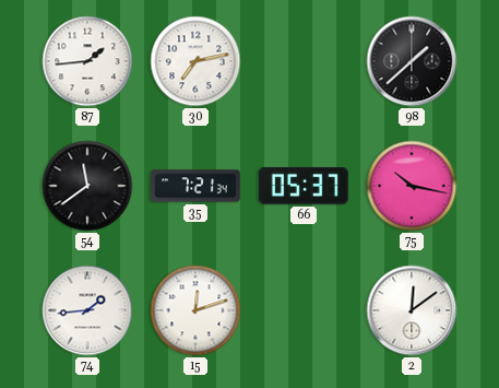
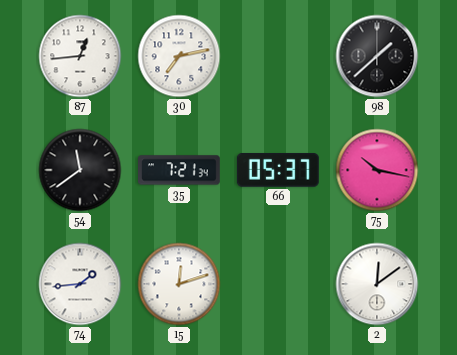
87: 1:44 -> 12:44 (80, 56)
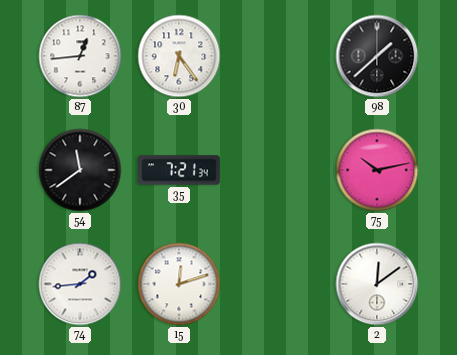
30: 7:13 -> 6:24 (179, 56)
66: 05:37 -> none (278, 171)
75: 10:17 -> 10:13 (377, 170)
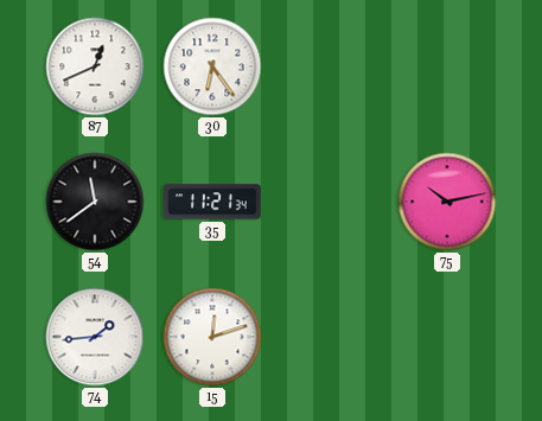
87: 12:44 -> 12:41 (95, 66)
98: 1:38 -> none (377, 56)
35: 7:21 -> 11:21 (213, 202)
2: 12:09 -> none (377, 284)
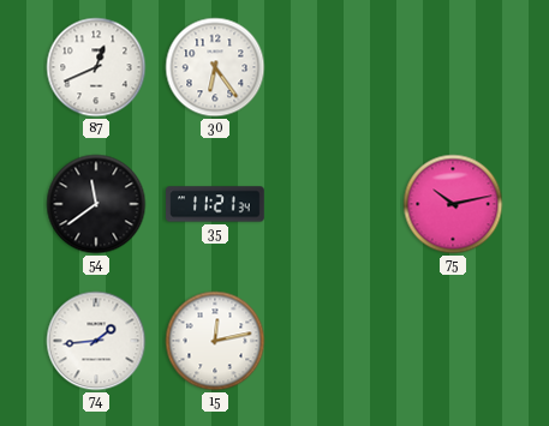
15: 12:12 -> 12:13 (215, 341)
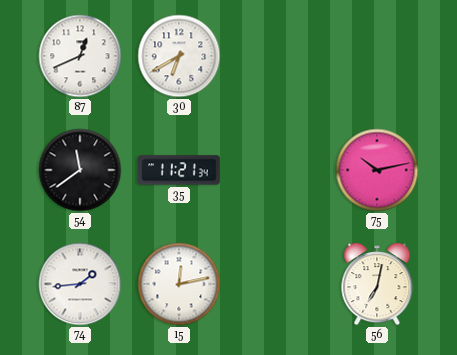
30: 6:24 -> 6:40 (179, 56)
56: none -> 7:02 (377, 284)
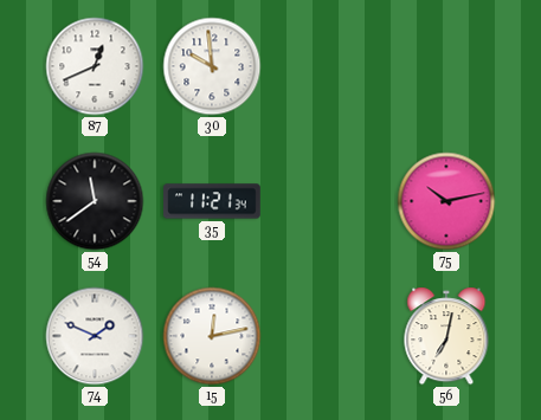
30: 6:40 -> 9:59 (212, 66)
74: 1:44 -> 1:49 (95, 336)
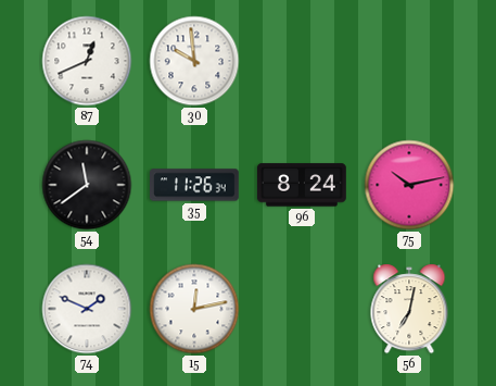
35: 11:21 -> 11:26 (195, 185)
96: none -> 8:24 (302, 185)
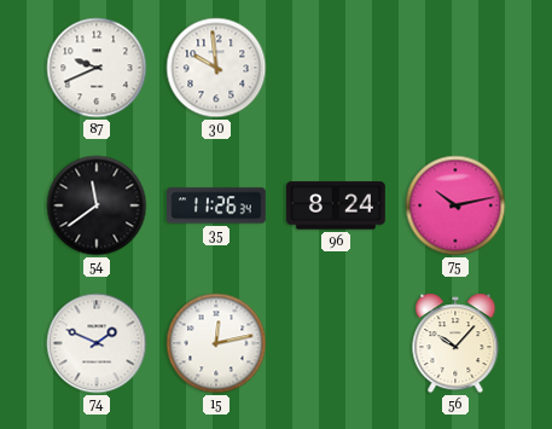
87: 12:41 -> 9:41 (97, 68)
56: 7:02 -> 10:07 (455, 343)
